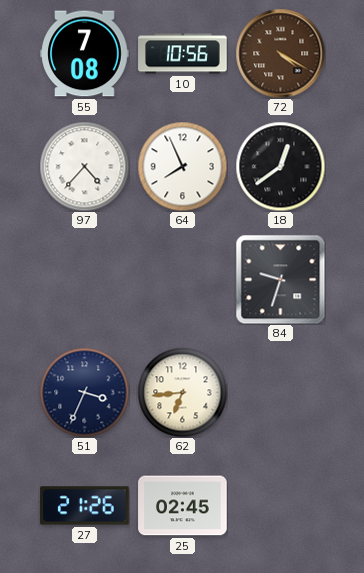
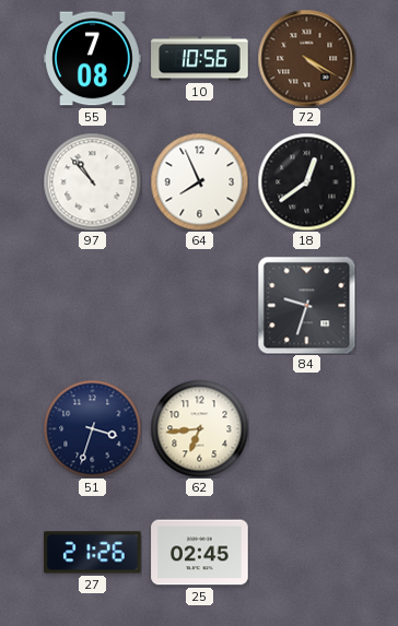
97: 4:37 -> 10:53 (92, 181)
51: 3:34 -> 3:33 (92, 428)
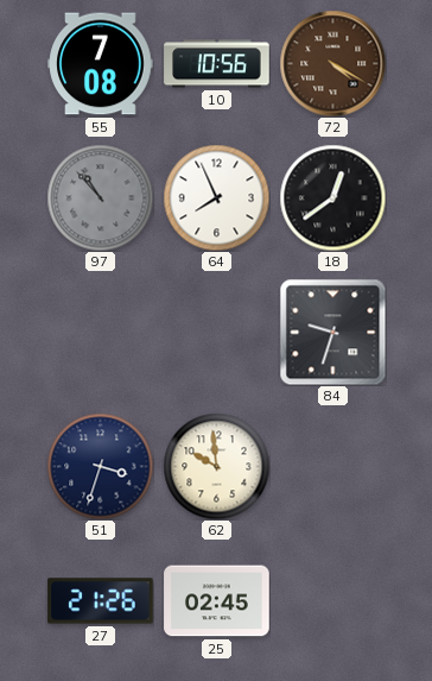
97 dial: white -> grey (100, 197)
62: 6:44 -> 9:59 (216, 466)
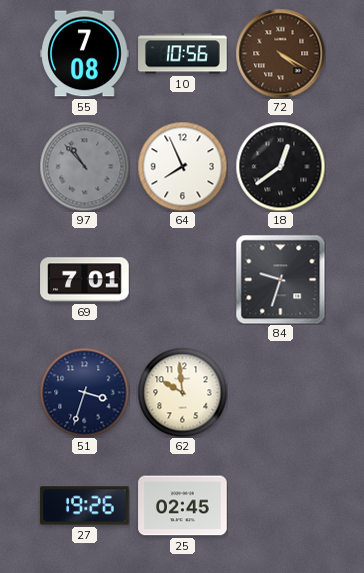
69: none -> 7:01 (85, 280)
27: 21:26 -> 19:26 (85, 506)
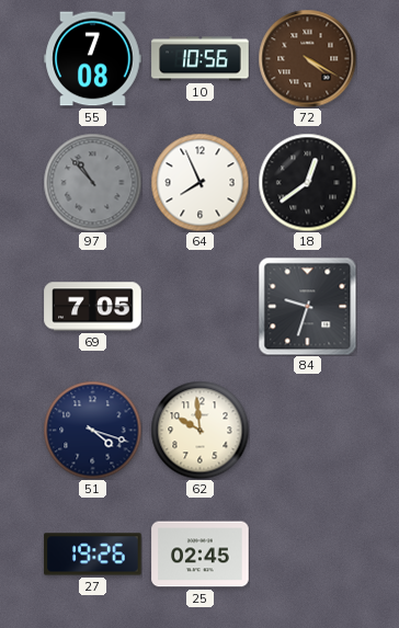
69: 7:01 -> 7:05 (93, 307)
51: 3:33 -> 4:18 (92, 430)
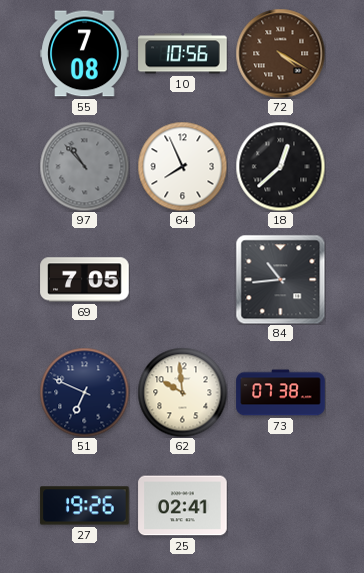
18: 12:39 -> 12:38 (280, 166)
84: 9:33 -> 10:44 (280, 279)
51: 4:18 -> 6:49 (84, 392)
73: none -> 07:38 (281, 393)
25: 02:45 -> 02:41 (183, 506)
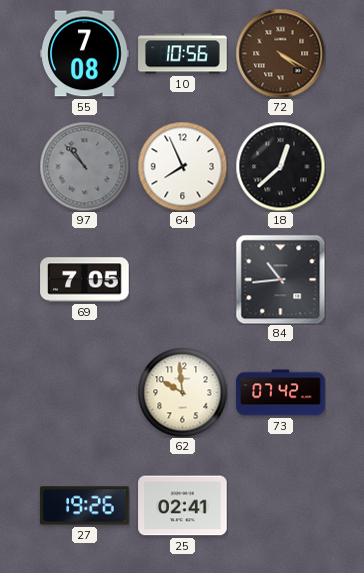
51: 6:49 -> none (84, 392)
73: 07:38 -> 07:42 (281, 393)
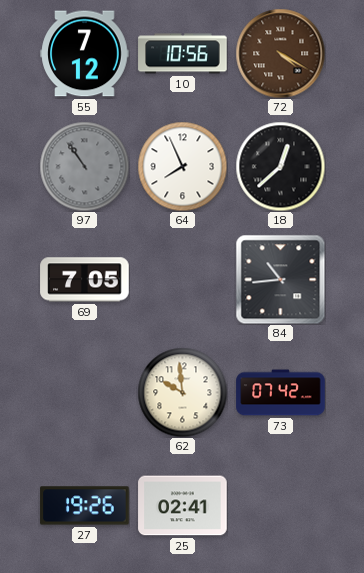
55: 7:08 -> 7:12 (85, 54)
97: 10:53 -> 10:54 (84, 166)
